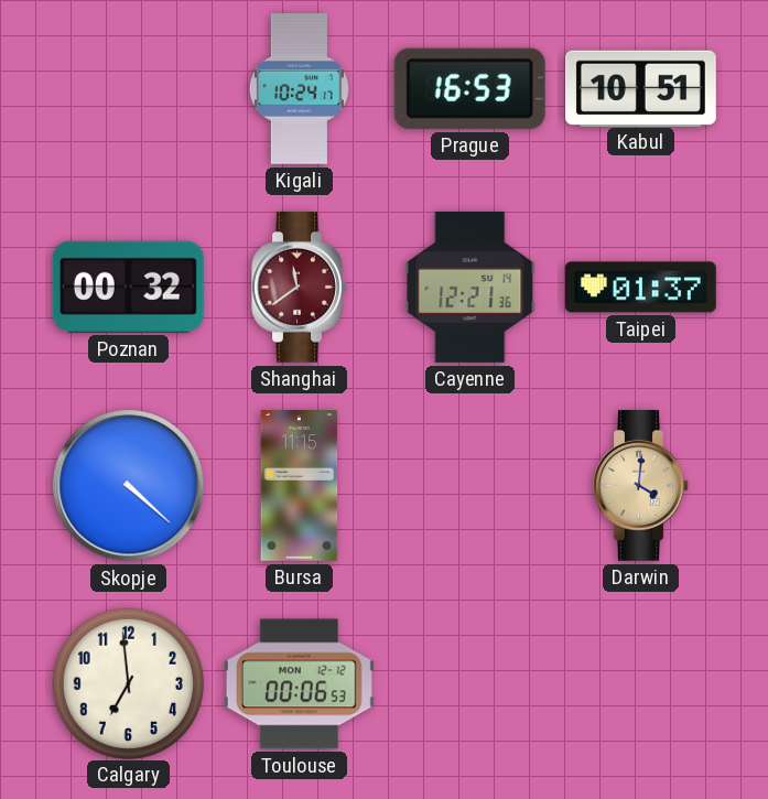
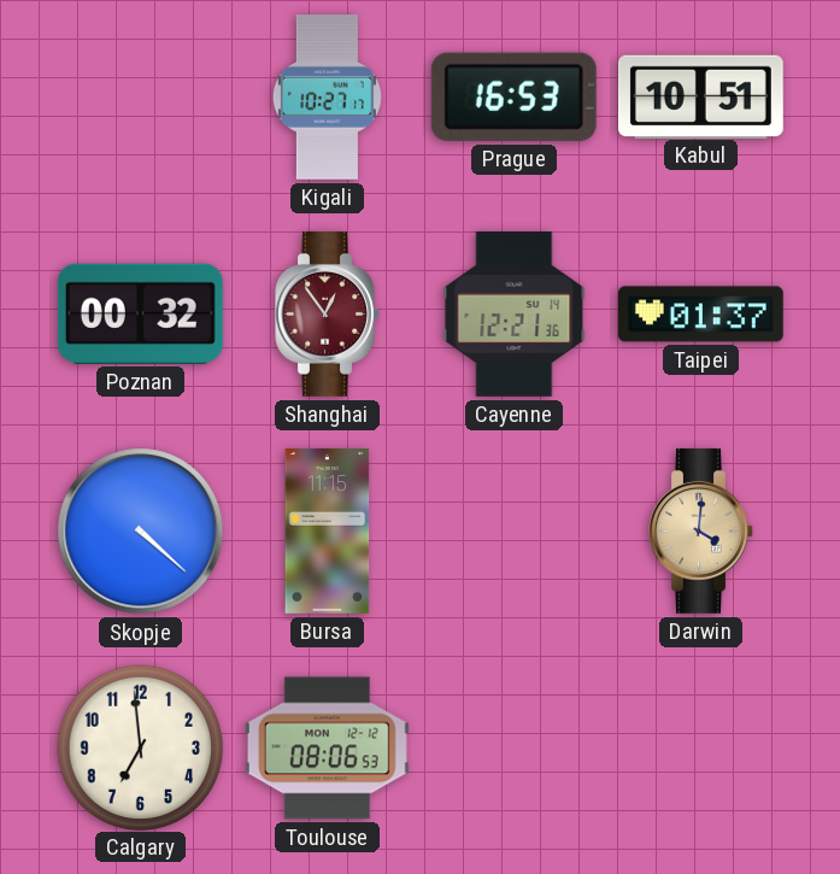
Kigali: 10:24 -> 10:27 (327, 98)
Shanghai: 11:39 -> 12:54 (328, 313)
Toulouse: 00:06 -> 08:06 (327, 749)
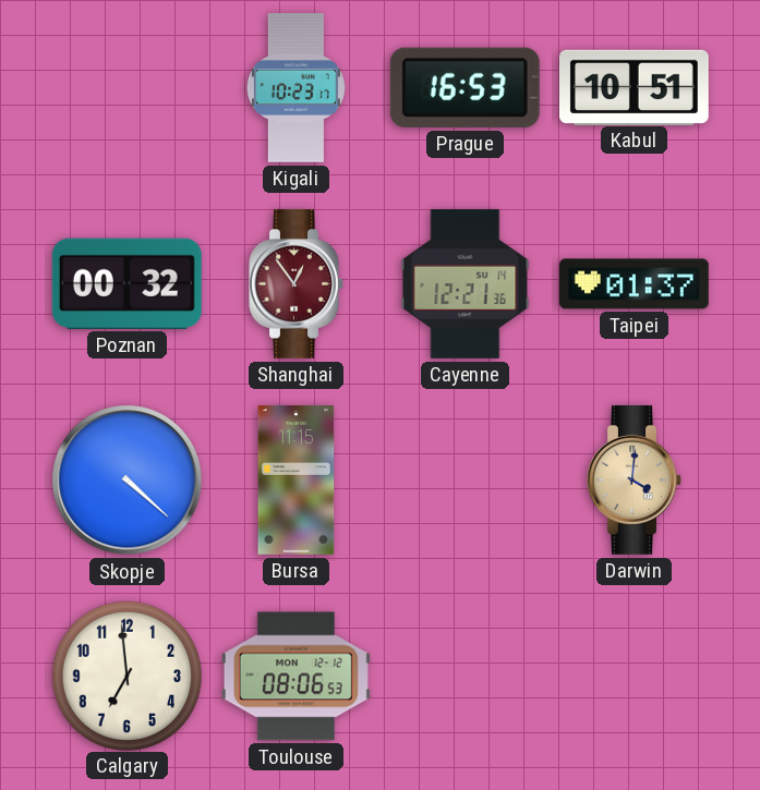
Kigali: 10:27 -> 10:23 (295, 88)
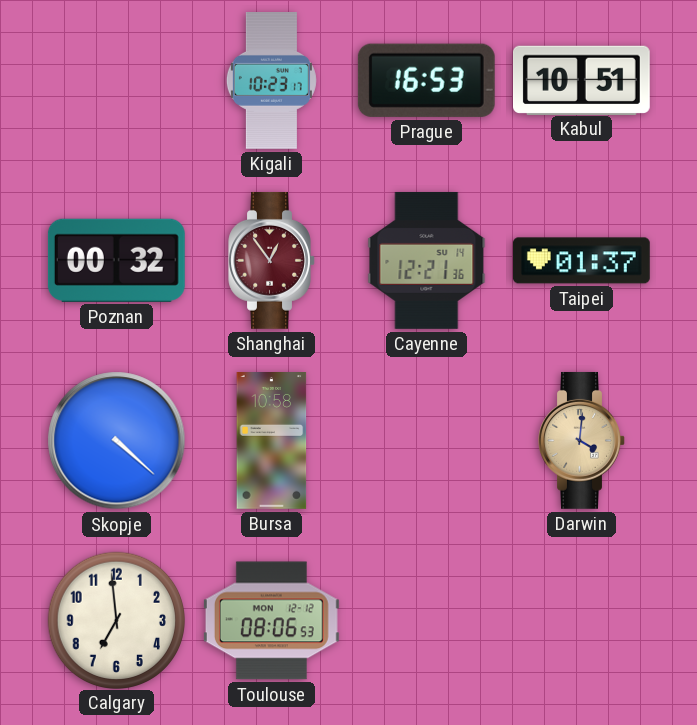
Bursa: 11:15 -> 10:58 (272, 441)
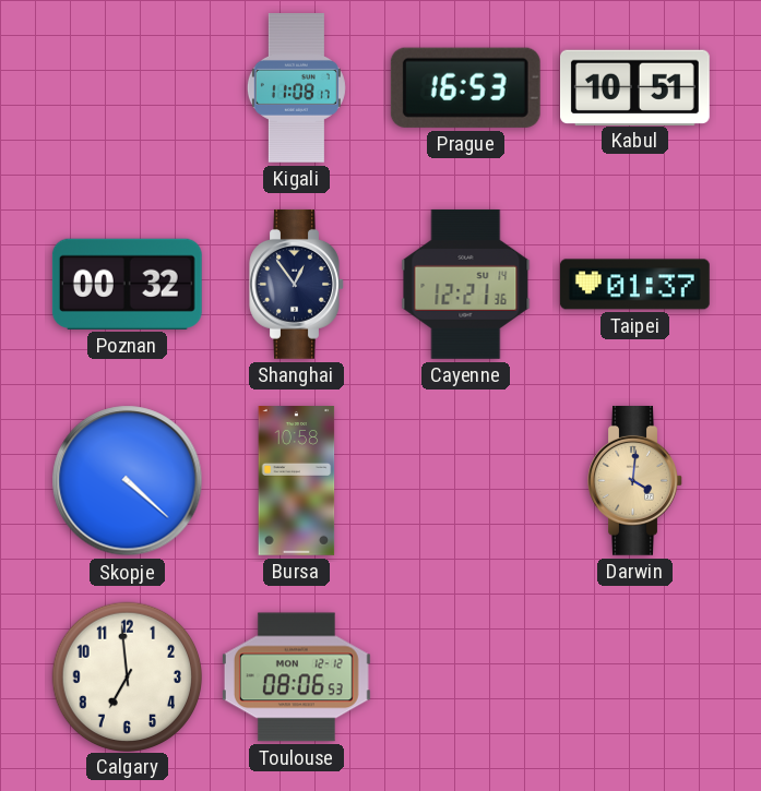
Kigali: 10:23 -> 11:08 (296, 88)
Shanghai dial: burgundy -> navy (297, 284)
